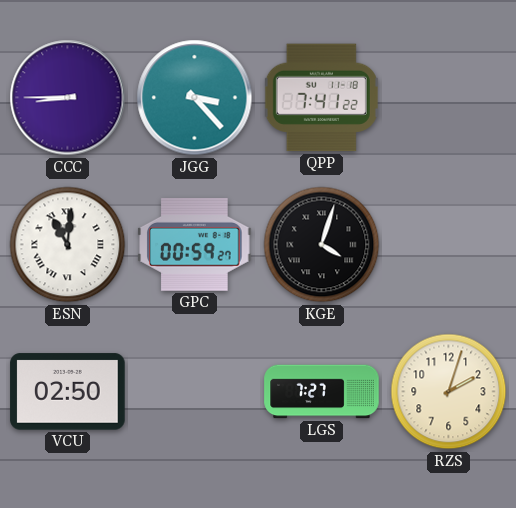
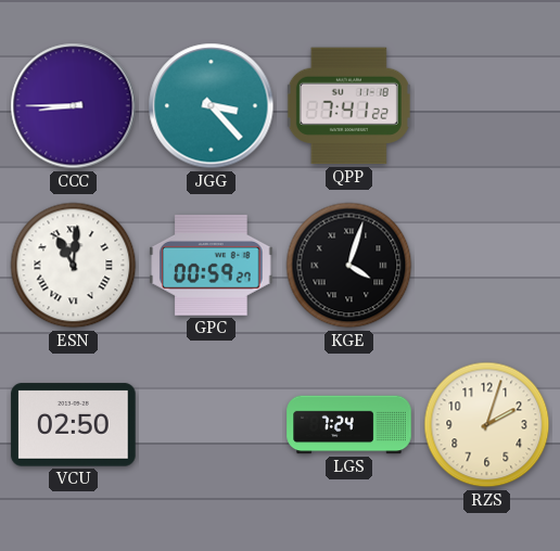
LGS: 7:27 -> 7:24 (349, 425)
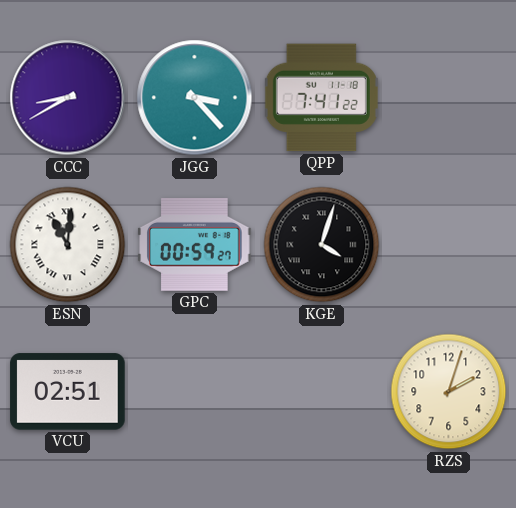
CCC: 8:45 -> 8:40 (68, 98)
VCU: 02:50 -> 02:51 (68, 392)
LGS: 7:24 -> none (349, 425)
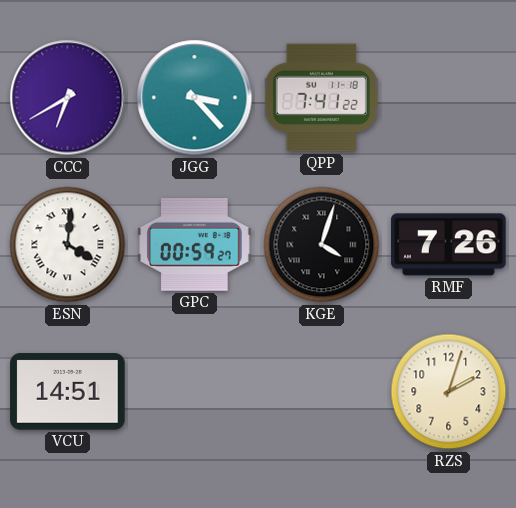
CCC: 8:40 -> 6:40 (68, 98)
ESN: 11:01 -> 4:01 (68, 245)
RMF: none -> 7:26 (449, 245)
VCU: 02:51 -> 14:51 (68, 392)
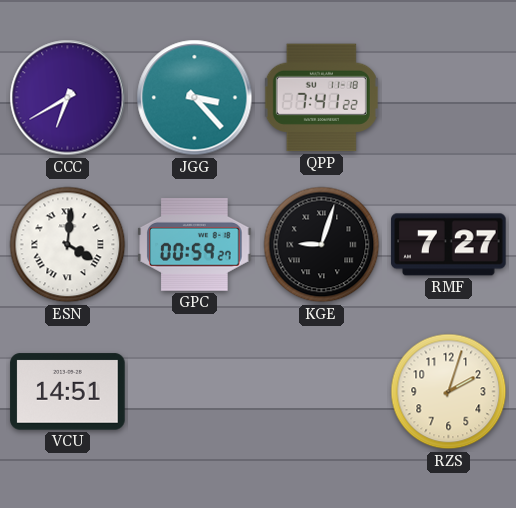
KGE: 4:03 -> 9:03 (322, 245)
RMF: 7:26 -> 7:27 (449, 245)
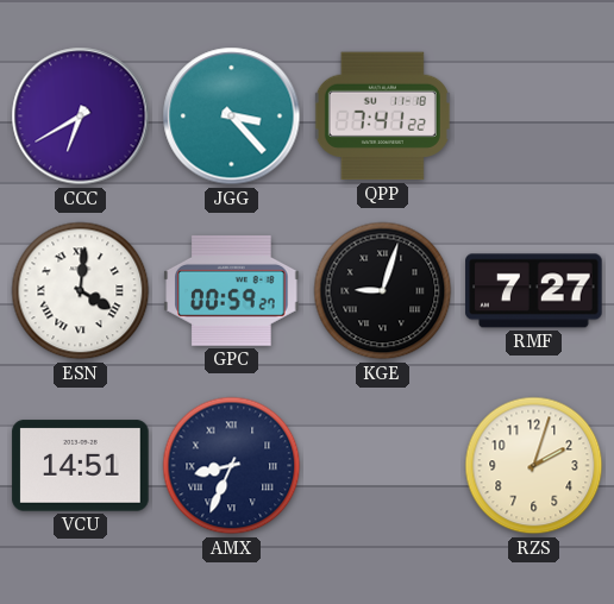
AMX: none -> 8:34 (232, 466)
